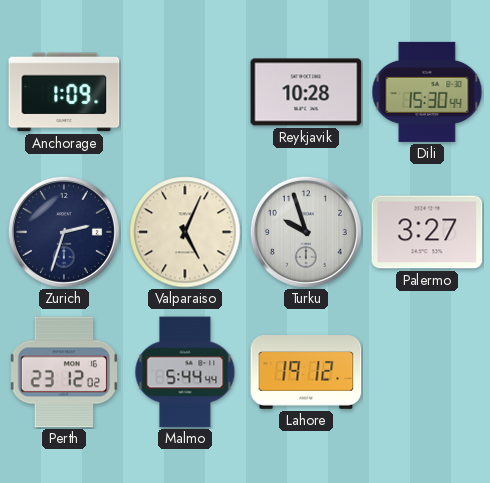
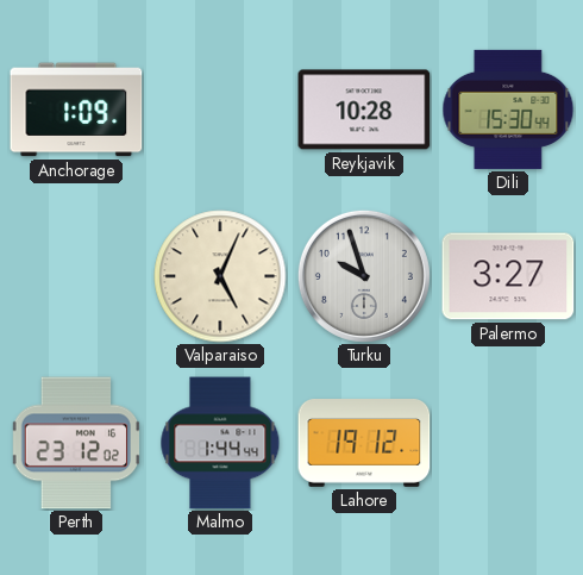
Zurich: 2:33 -> none (64, 232)
Malmo: 5:44 -> 1:44 (220, 443)
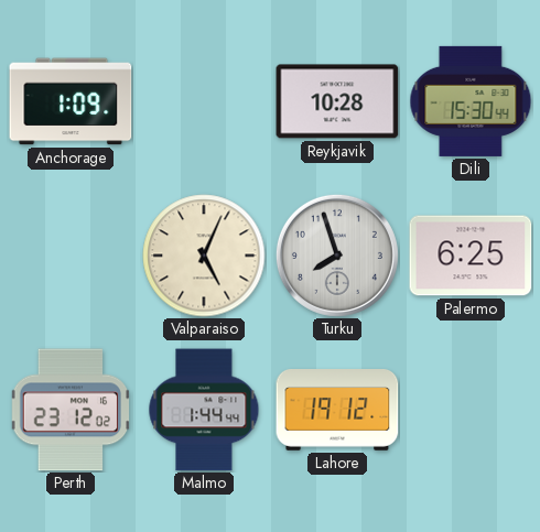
Turku: 9:57 -> 7:57 (337, 256)
Palermo: 3:27 -> 6:25 (471, 256)
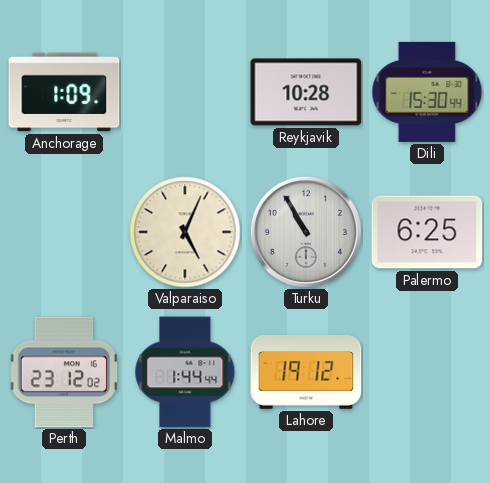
Turku: 7:57 -> 10:55 (306, 232)
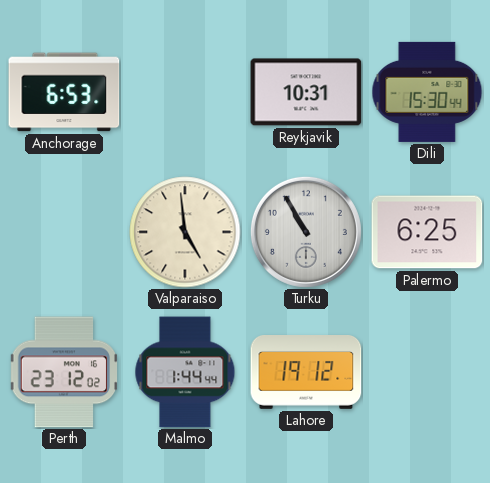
Anchorage: 1:09 -> 6:53 (64, 92)
Reykjavik: 10:28 -> 10:31 (306, 92)
Valparaiso: 5:04 -> 4:59 (185, 232)
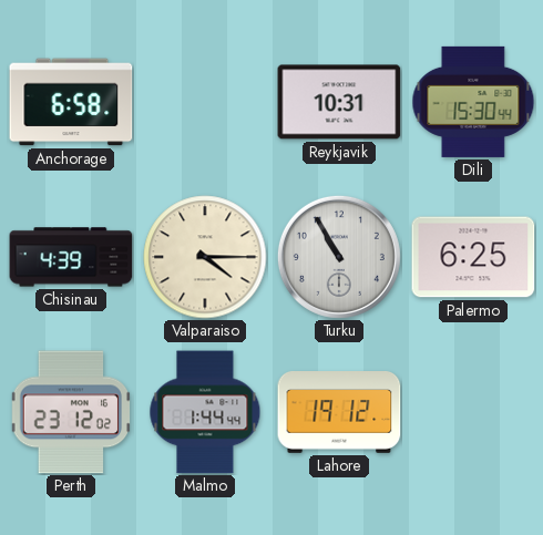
Anchorage: 6:53 -> 6:58 (71, 102)
Chisinau: none -> 4:39 (71, 257)
Valparaiso: 4:59 -> 4:15 (205, 257)
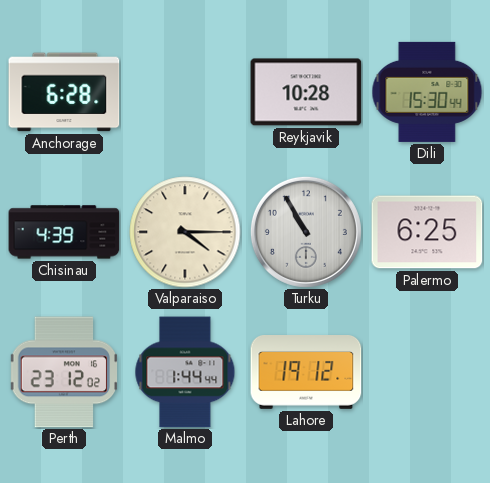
Anchorage: 6:58 -> 6:28 (64, 92)
Reykjavik: 10:31 -> 10:28 (306, 92)
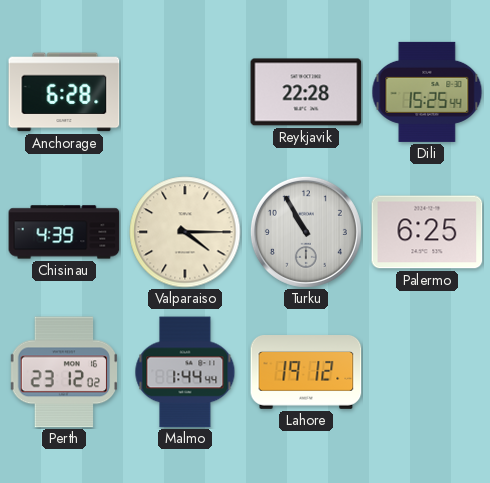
Reykjavik: 10:28 -> 22:28 (306, 92)
Dili: 15:30 -> 15:25 (427, 92)
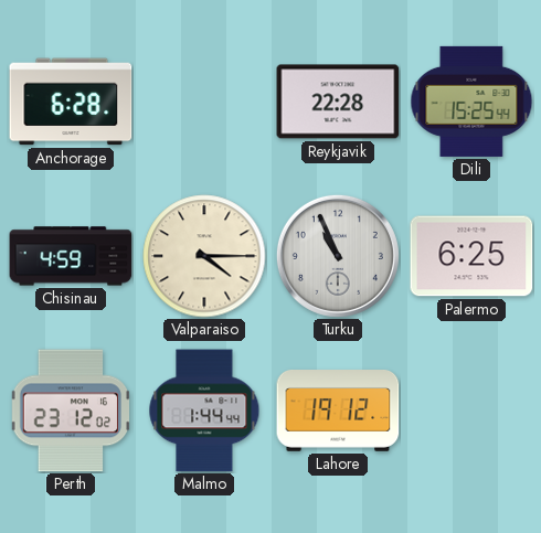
Chisinau: 4:39 -> 4:59 (71, 256)
Turku: 10:55 -> 10:56 (338, 256)
